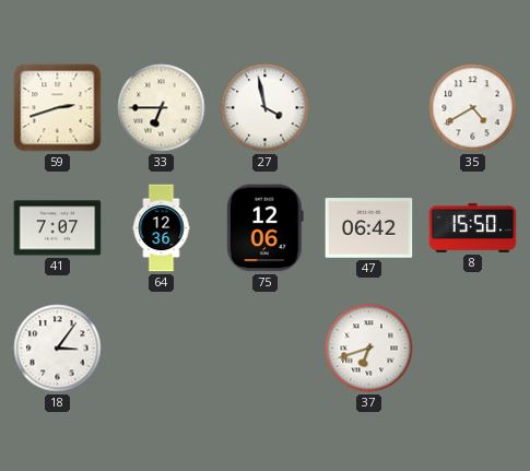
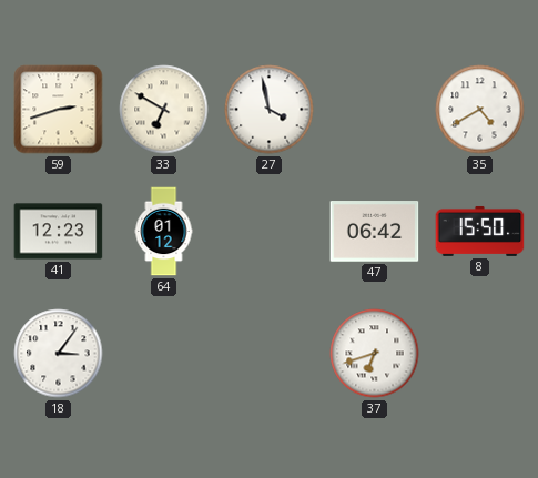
33: 6:45 -> 6:50 (164, 110)
41: 7:07 -> 12:23 (59, 232)
64: 12:36 -> 01:12 (164, 232)
75: 12:06 -> none (264, 228)
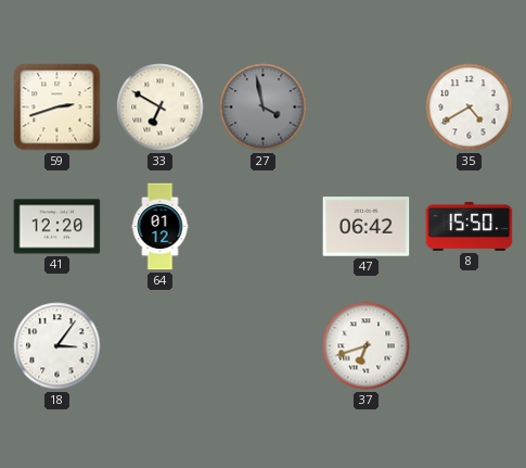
27 dial: white -> grey (264, 107)
41: 12:23 -> 12:20 (57, 227)
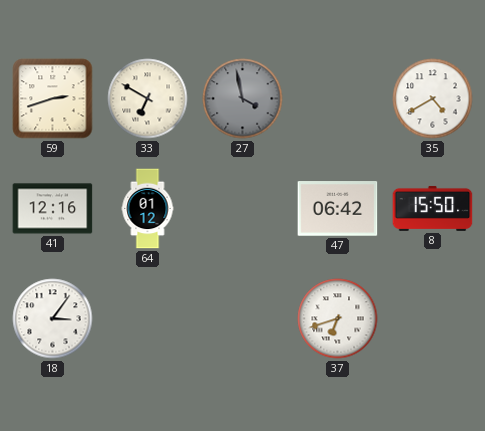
41: 12:20 -> 12:16 (53, 209)
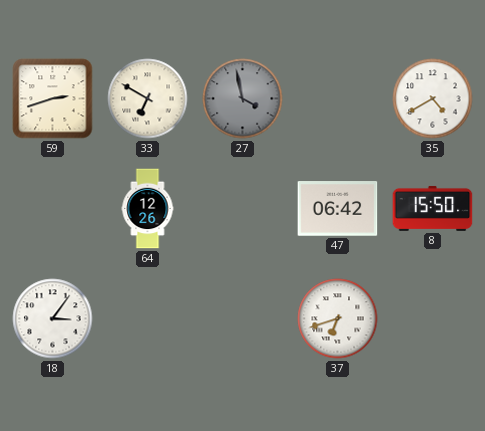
41: 12:16 -> none (53, 209)
64: 01:12 -> 12:26 (148, 209)
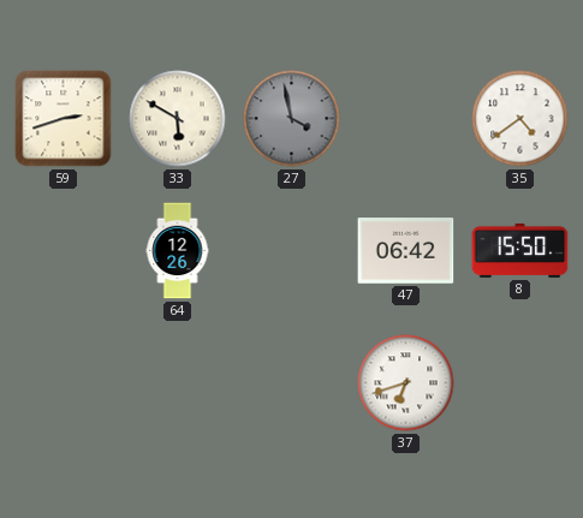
33: 6:50 -> 5:50 (178, 119)
35: 4:40 -> 4:39 (520, 119)
18: 3:06 -> none (53, 319)
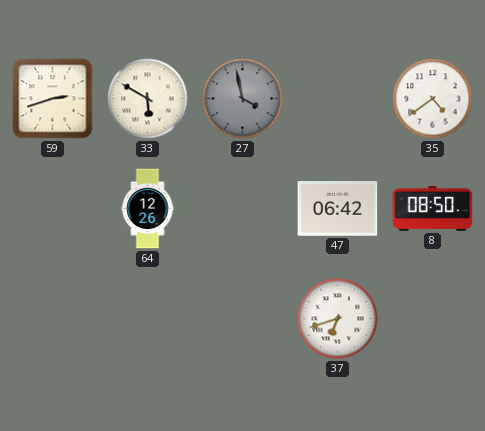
8: 15:50 -> 08:50 (433, 208)
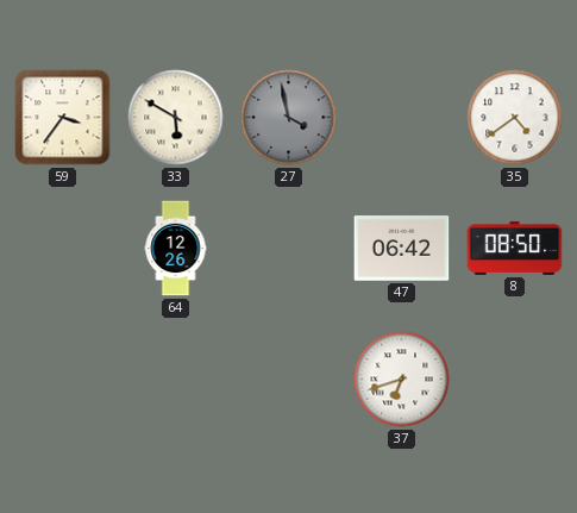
59: 2:42 -> 3:36 (63, 118)
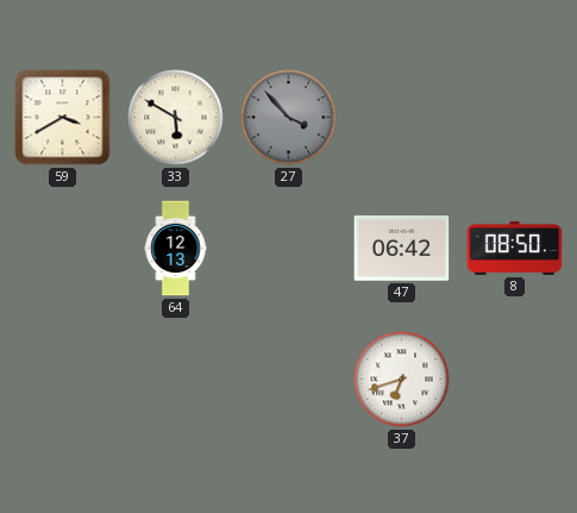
59: 3:36 -> 3:40 (63, 118)
27: 3:58 -> 3:53 (289, 118)
35: 4:39 -> none (515, 118)
64: 12:26 -> 12:13 (176, 249)
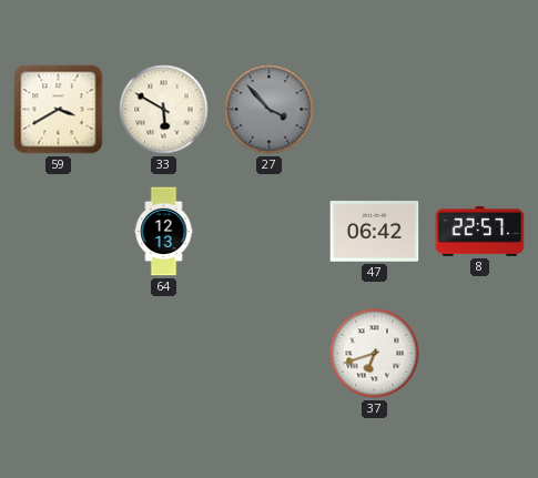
8: 08:50 -> 22:57 (480, 231)
